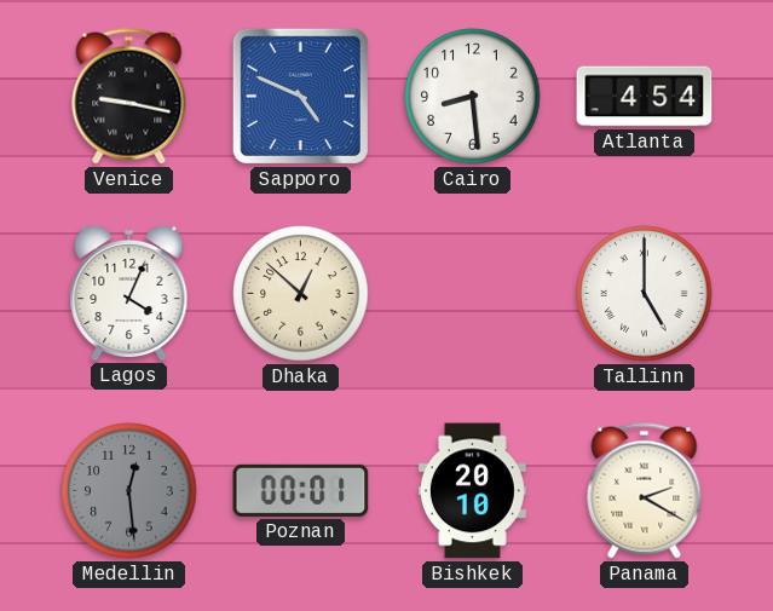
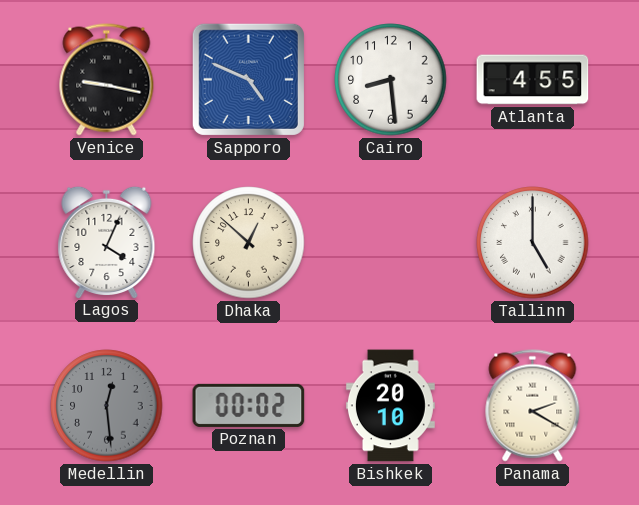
Atlanta: 4:54 -> 4:55 (533, 80)
Poznan: 00:01 -> 00:02 (249, 405)
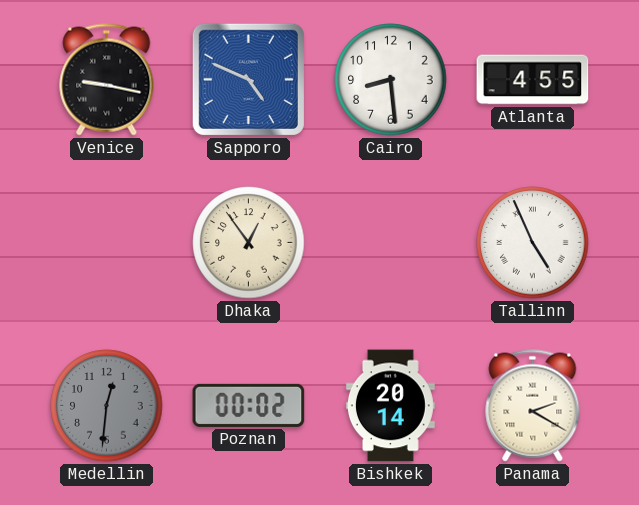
Lagos: 4:04 -> none (107, 242)
Dhaka: 12:52 -> 12:54 (249, 243)
Tallinn: 5:00 -> 4:56 (533, 243)
Medellin: 12:29 -> 12:31 (107, 406)
Bishkek: 20:10 -> 20:14 (390, 406)
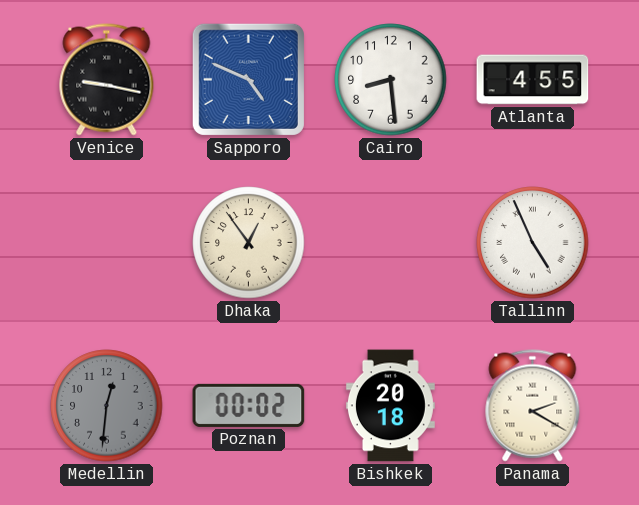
Bishkek: 20:14 -> 20:18 (390, 406)
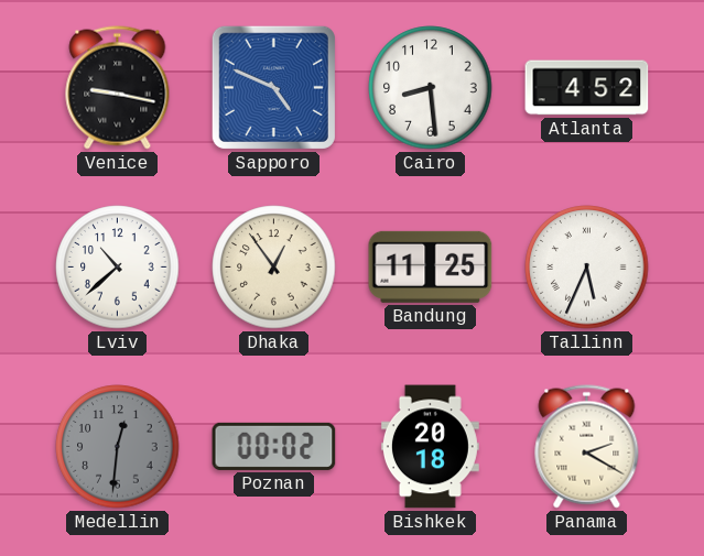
Atlanta: 4:55 -> 4:52 (587, 88)
Lviv: none -> 10:38 (118, 268)
Bandung: none -> 11:25 (431, 266)
Tallinn: 4:56 -> 5:34 (587, 268)
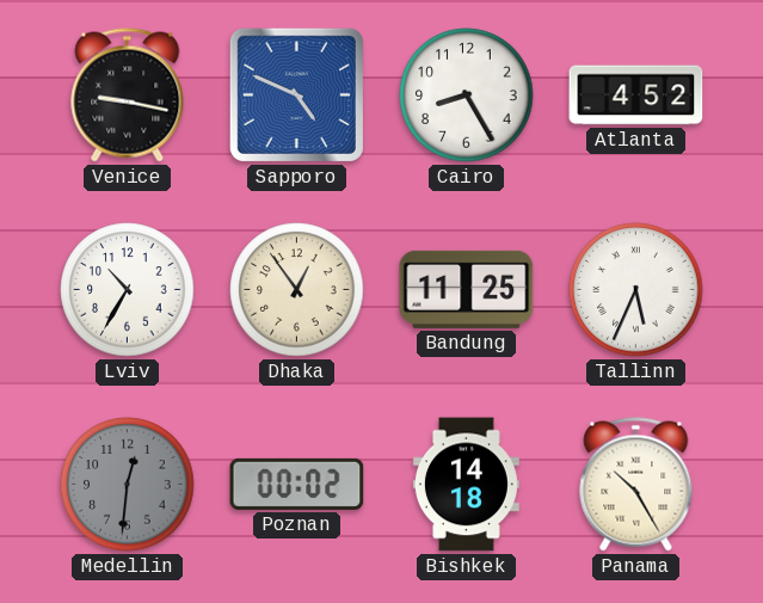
Cairo: 8:29 -> 8:25 (467, 96)
Lviv: 10:38 -> 10:35 (128, 290)
Bishkek: 20:18 -> 14:18 (466, 485)
Panama: 2:20 -> 10:25 (636, 485)
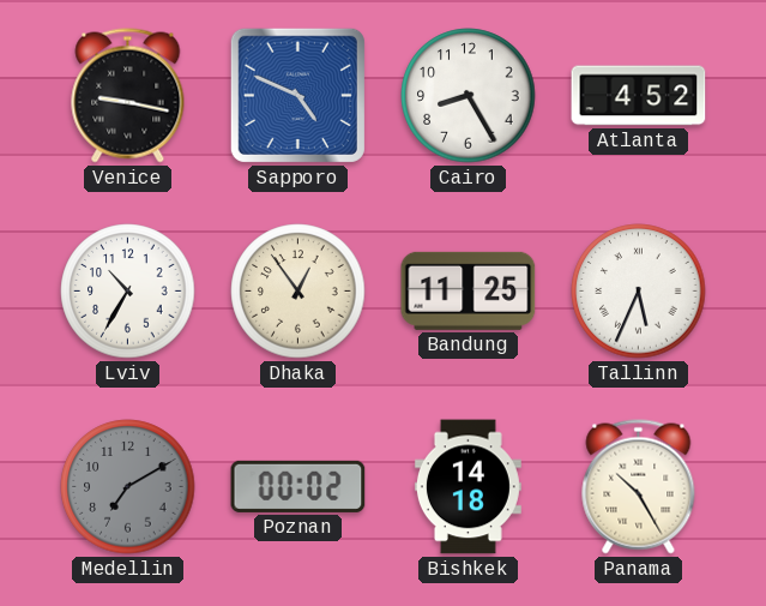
Medellin: 12:31 -> 7:10 (128, 487)
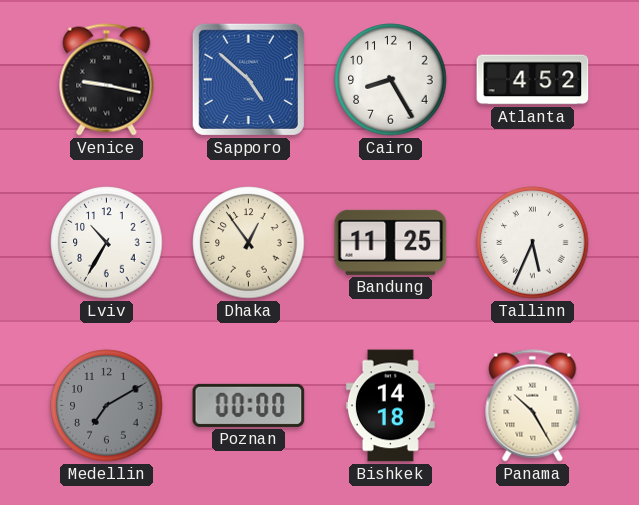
Sapporo: 4:49 -> 4:52 (248, 79)
Poznan: 00:02 -> 00:00 (249, 405)
